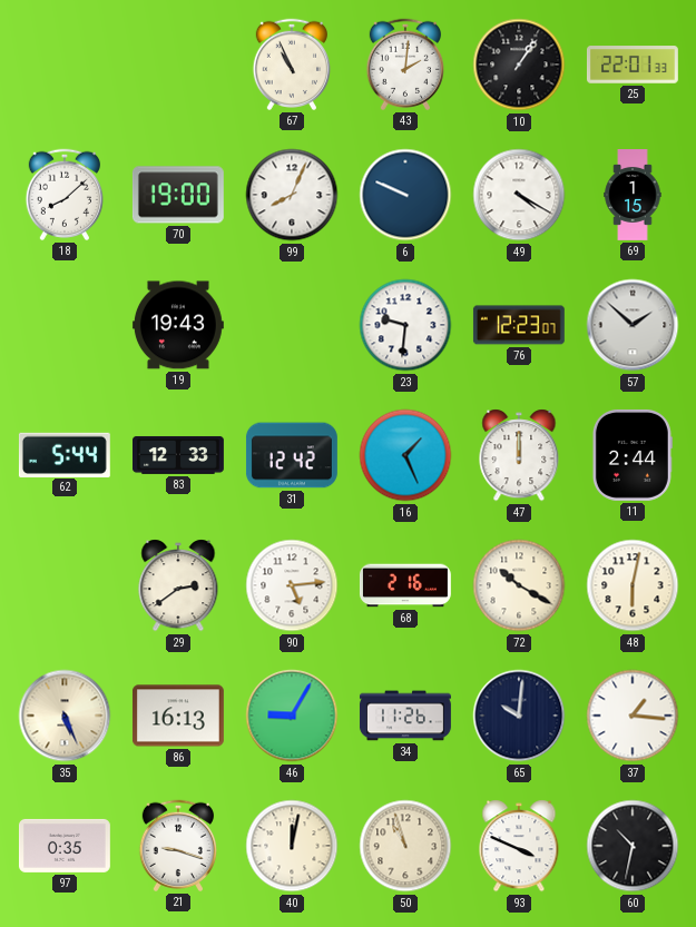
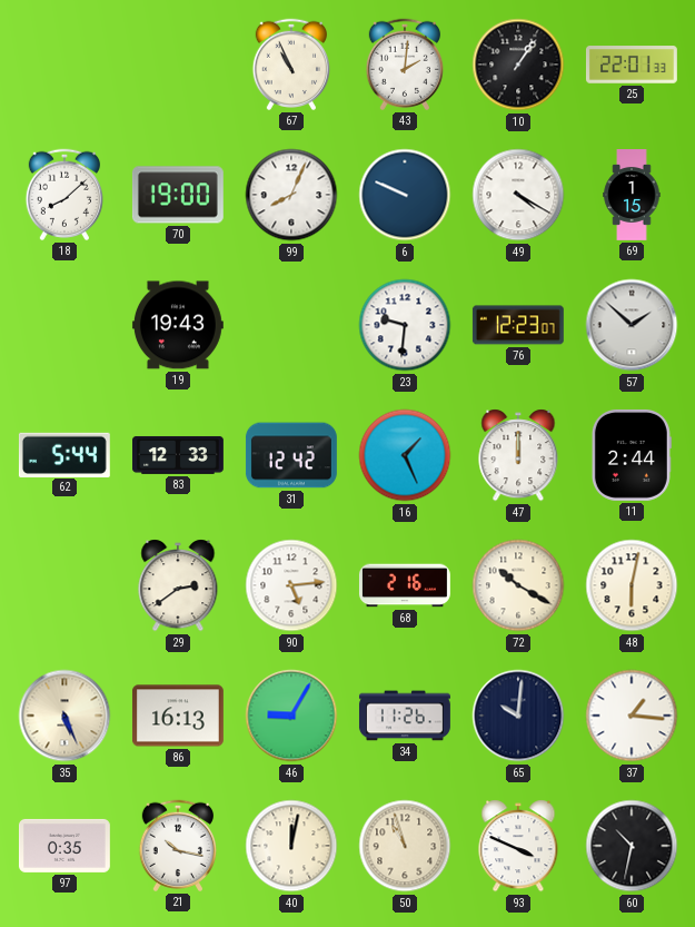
21: 9:18 -> 10:17 (177, 846)
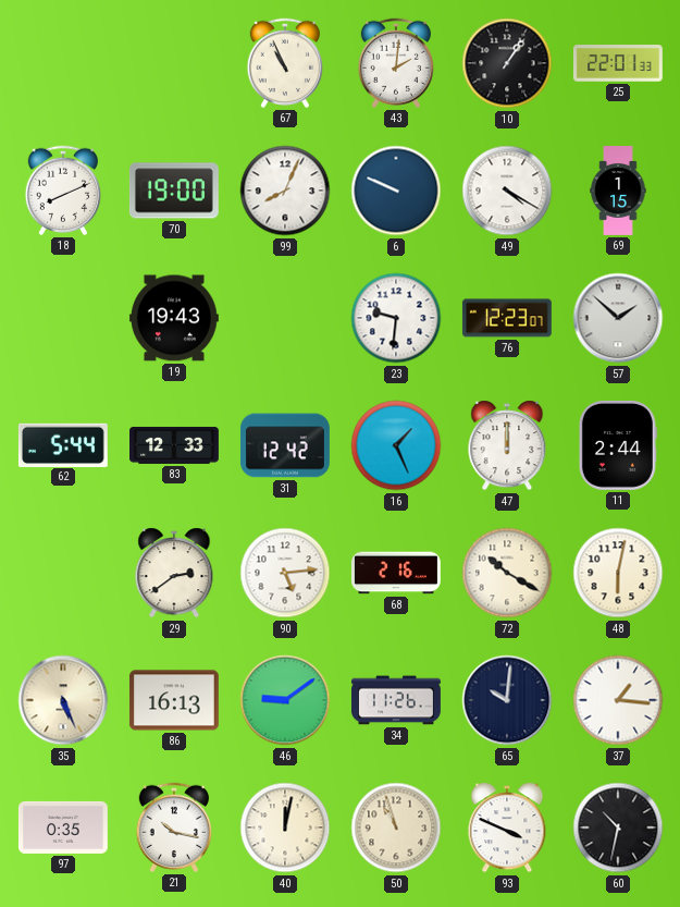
18: 8:08 -> 8:11 (62, 191)
46: 9:05 -> 9:09 (285, 700)
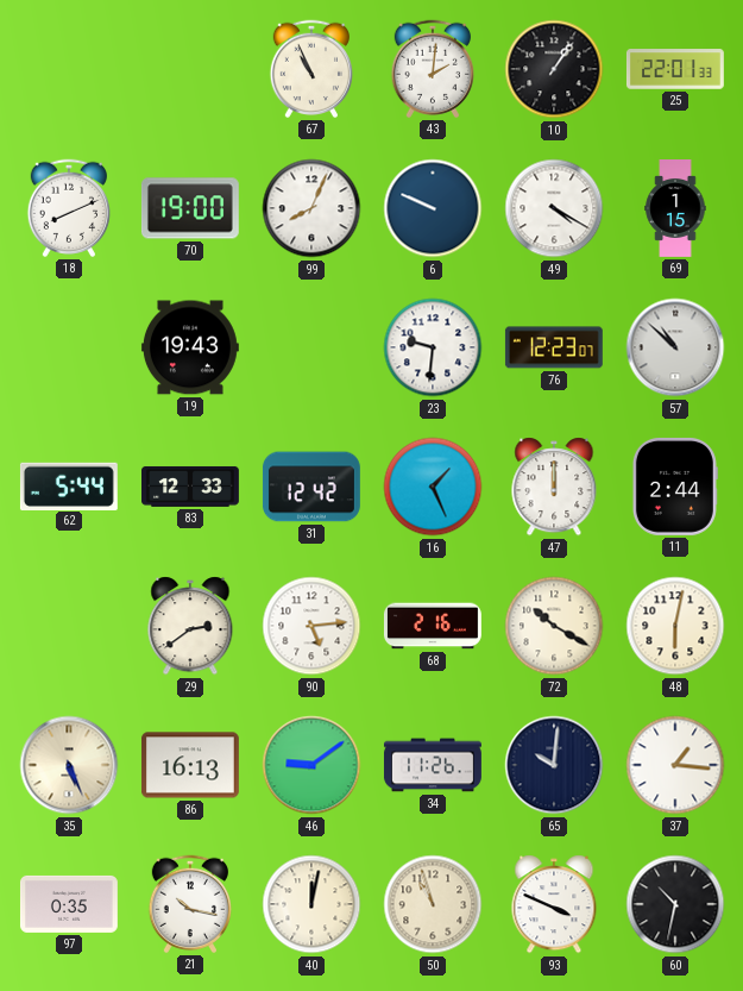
57: 1:52 -> 10:52 (675, 347)
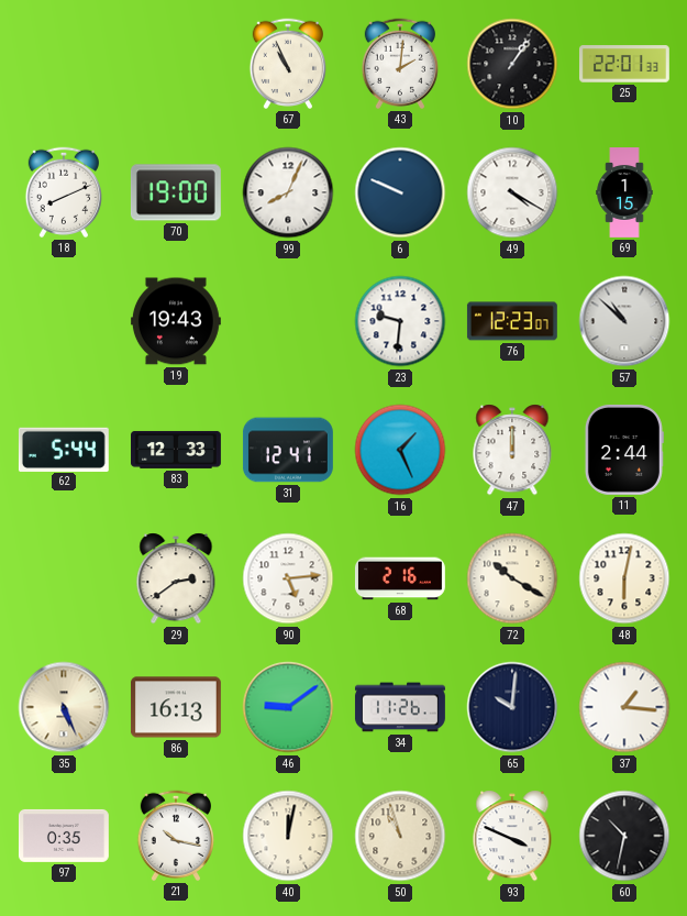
31: 12:42 -> 12:41 (288, 450)
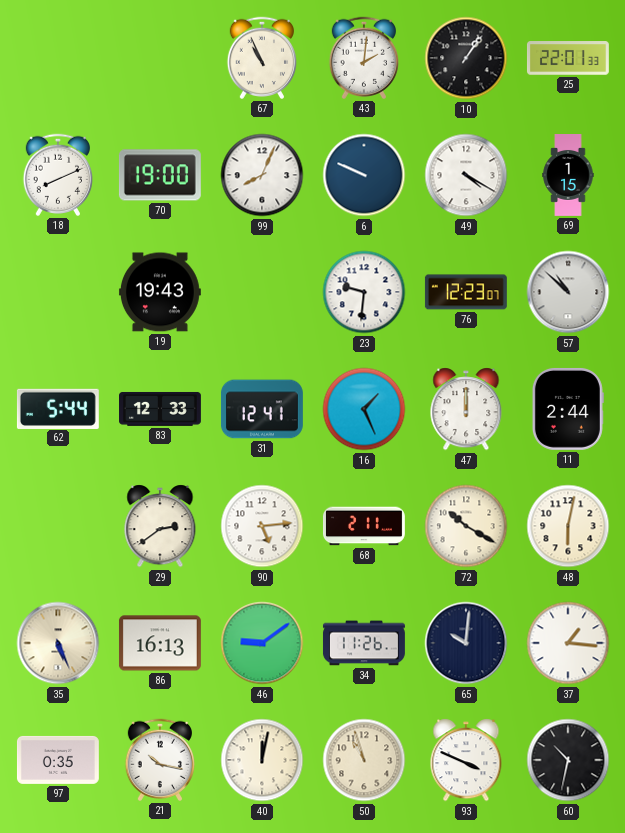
68: 2:16 -> 2:11 (364, 526)
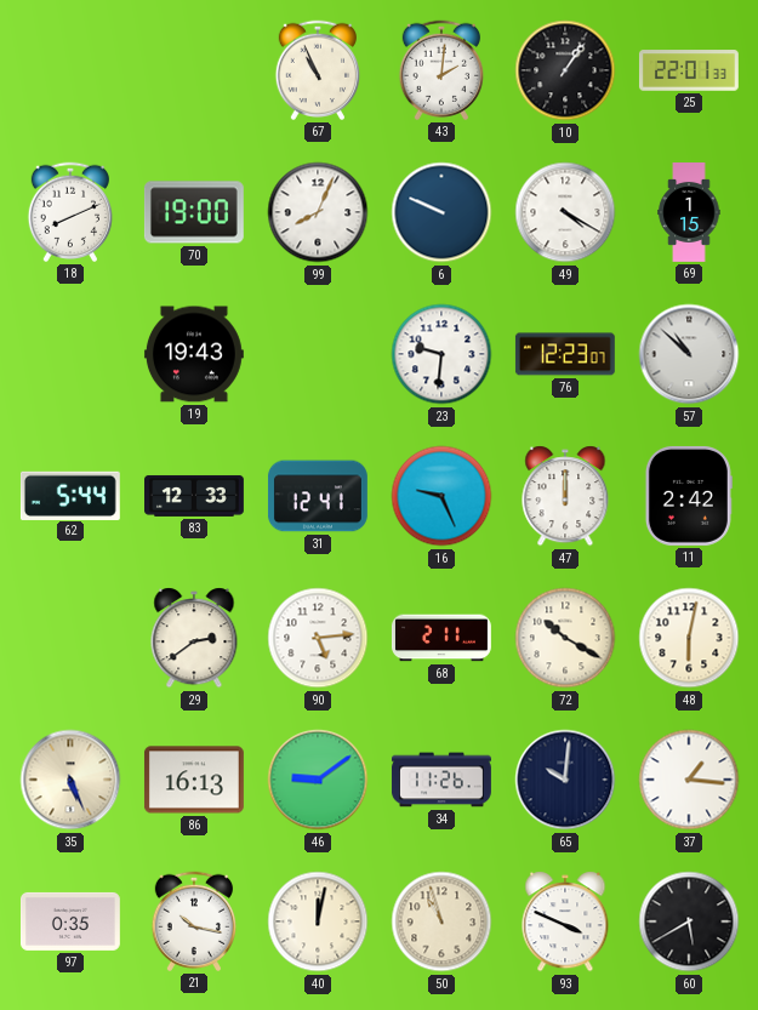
16: 1:26 -> 9:26 (441, 496)
11: 2:44 -> 2:42 (689, 496)
60: 10:32 -> 5:40 (689, 921)
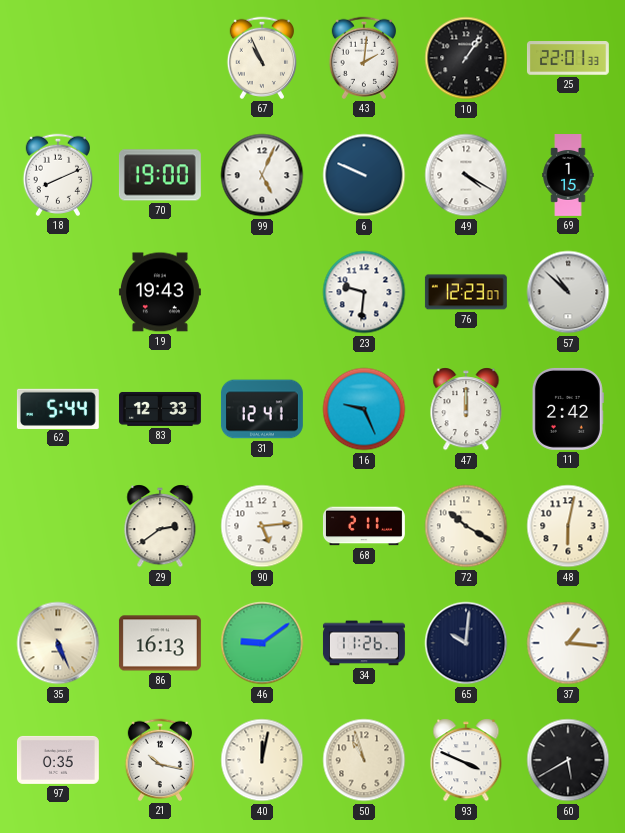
99: 8:04 -> 5:04 (262, 175)
